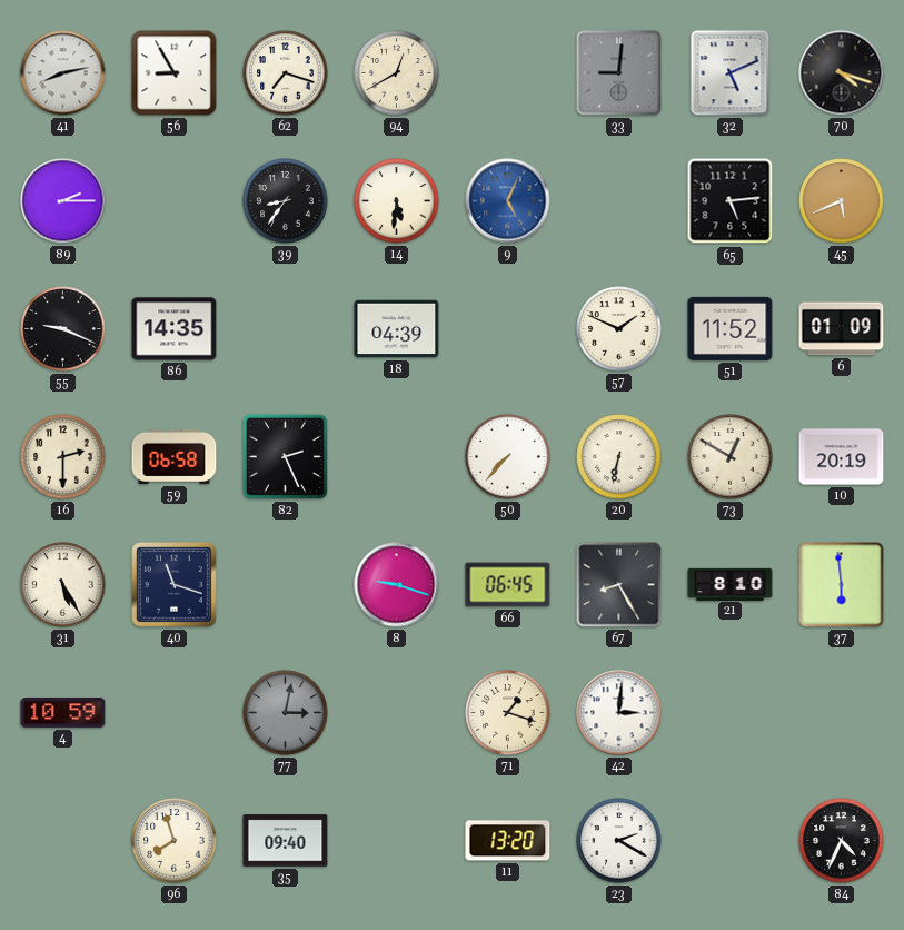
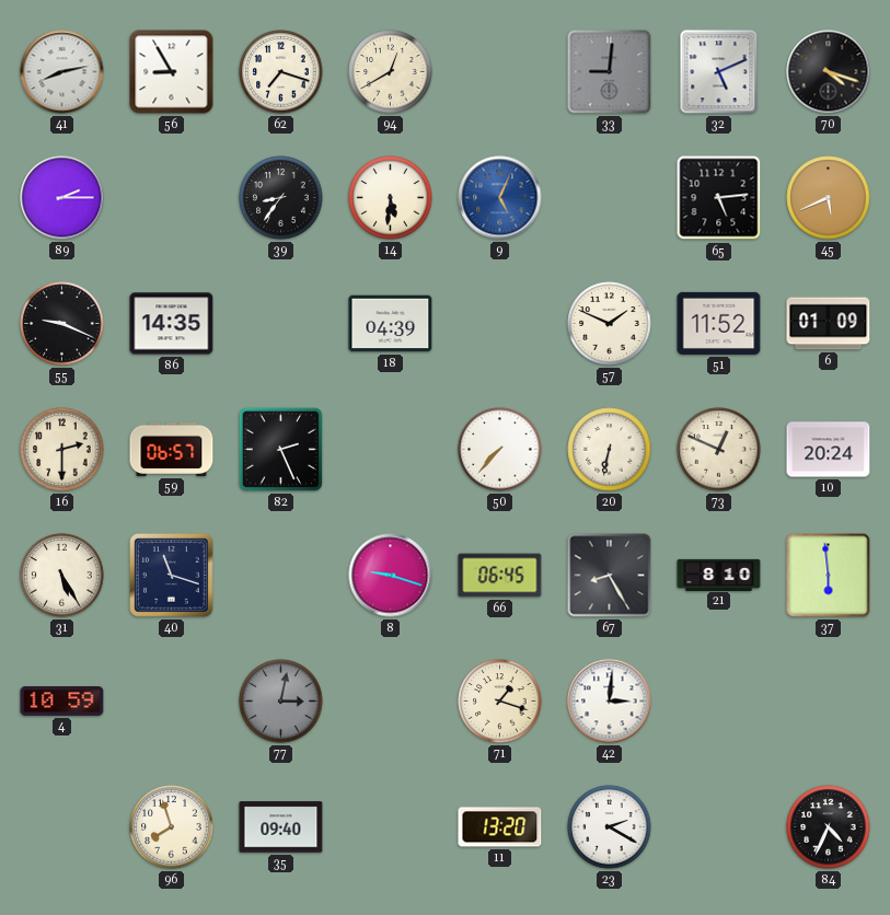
59: 06:58 -> 06:57 (172, 449)
73: 12:50 -> 12:49 (719, 450)
10: 20:19 -> 20:24 (829, 450)
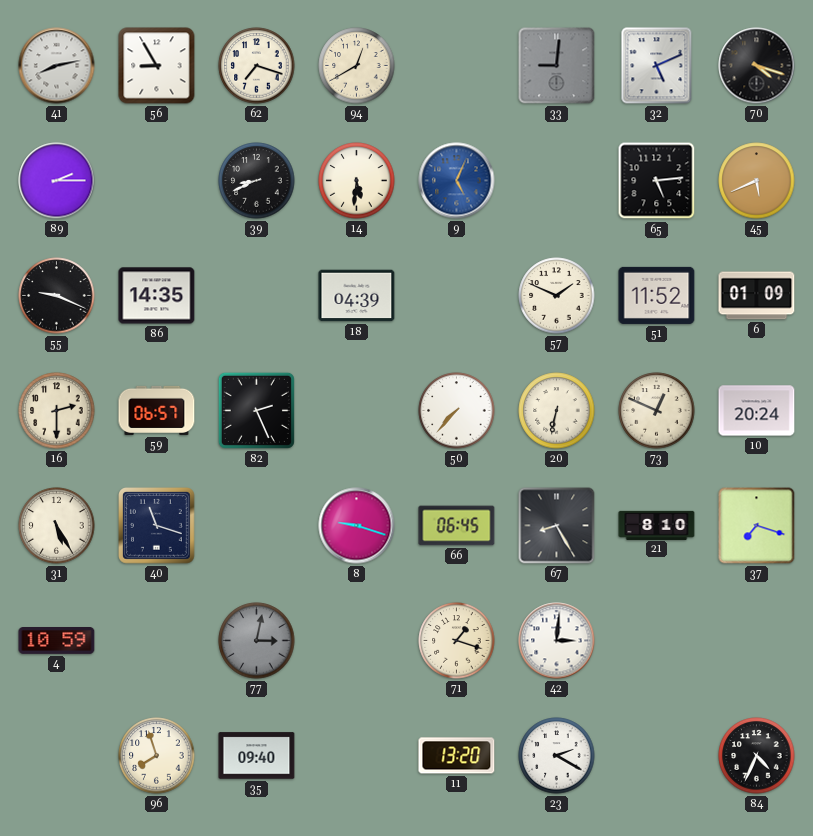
39: 8:36 -> 8:41 (257, 181)
37: 5:59 -> 7:18 (757, 526)
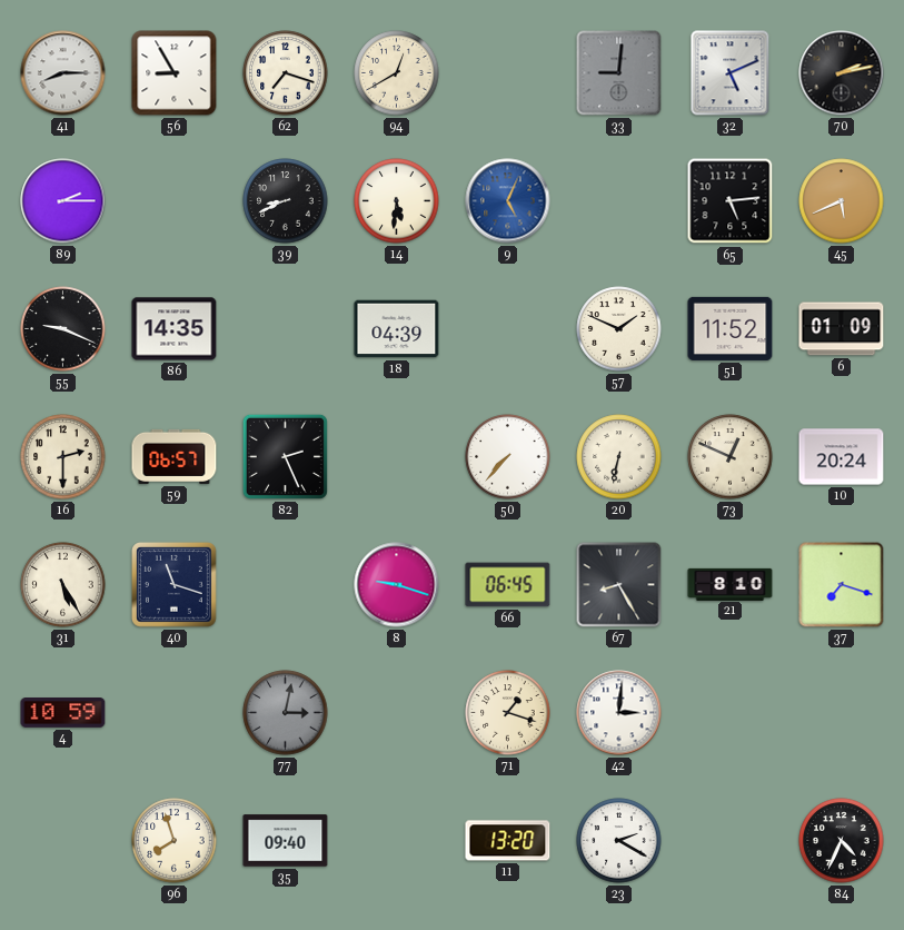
41: 8:13 -> 8:15 (63, 73)
70: 4:18 -> 2:13 (842, 73)
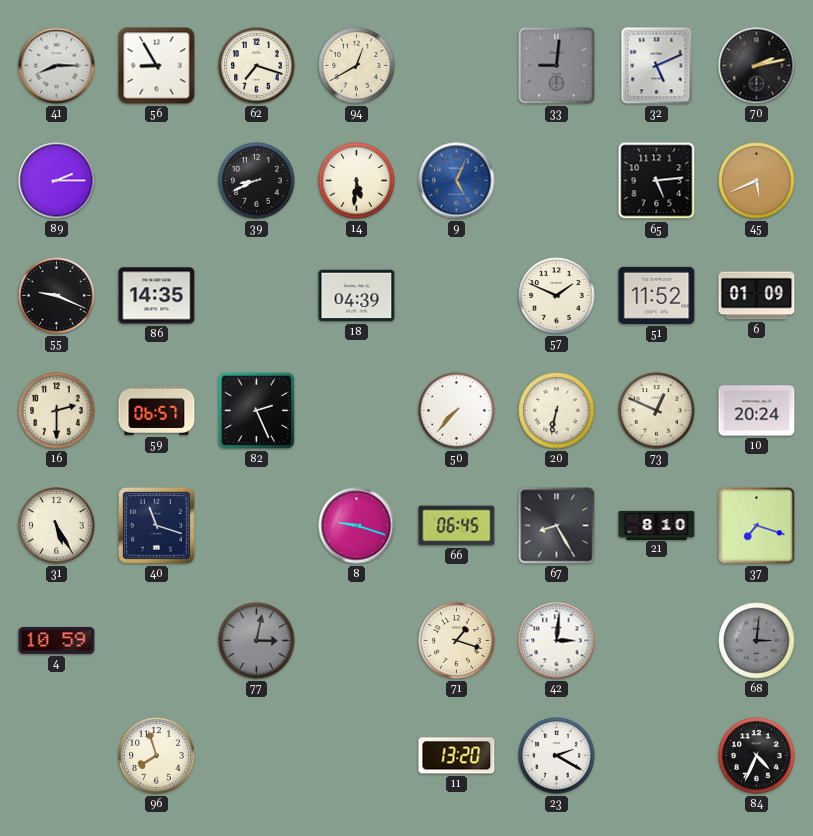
68: none -> 3:01 (757, 641)
35: 09:40 -> none (286, 841)
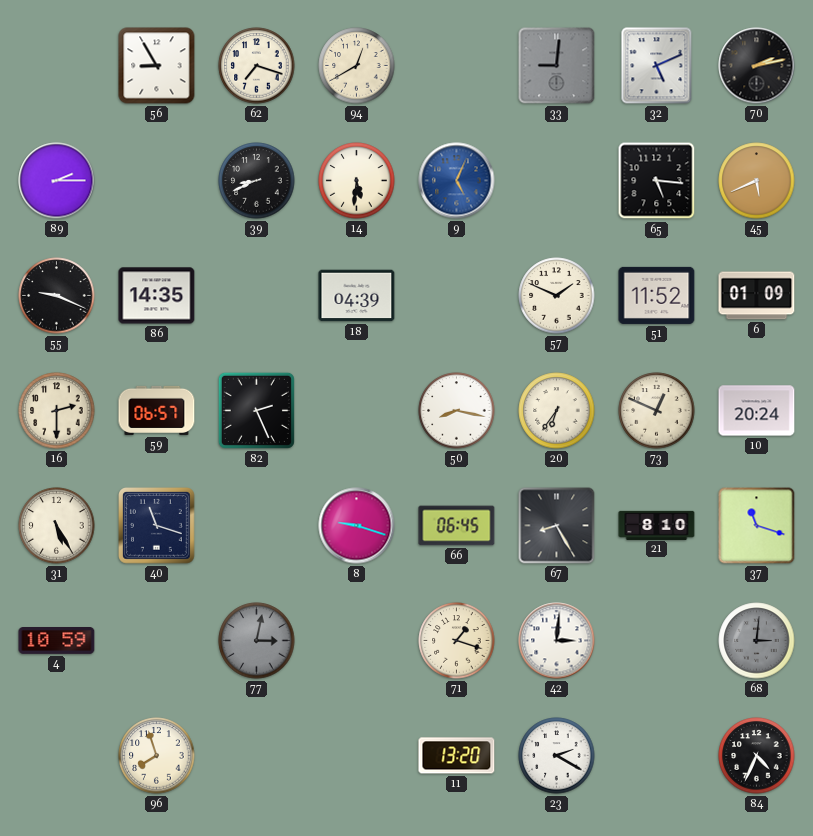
41: 8:15 -> none (57, 66)
65: 5:14 -> 5:16 (657, 181)
50: 7:37 -> 8:17 (457, 411)
20: 6:32 -> 6:36 (557, 411)
37: 7:18 -> 11:18 (757, 526)
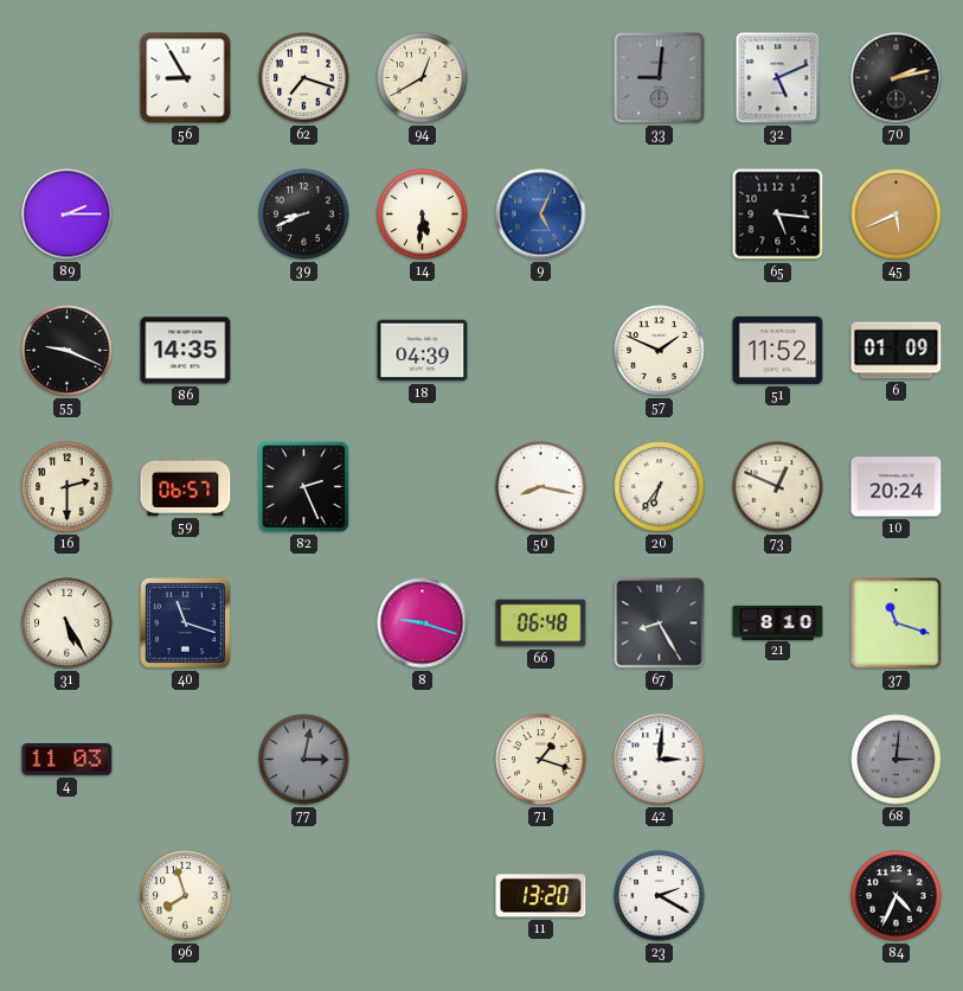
66: 06:45 -> 06:48 (541, 624)
4: 10:59 -> 11:03 (68, 760)
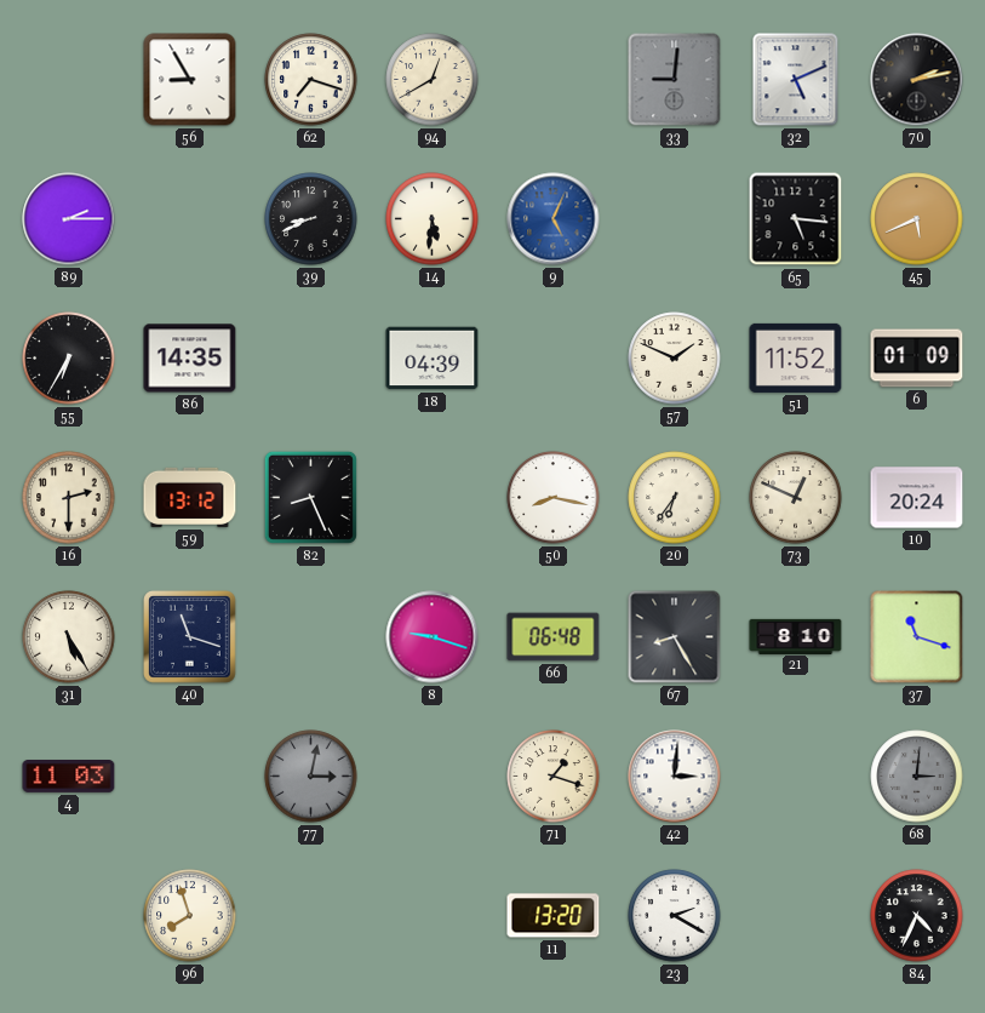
55: 9:19 -> 6:35 (69, 359)
59: 06:57 -> 13:12 (190, 497)
82: 2:26 -> 8:26 (310, 497)
